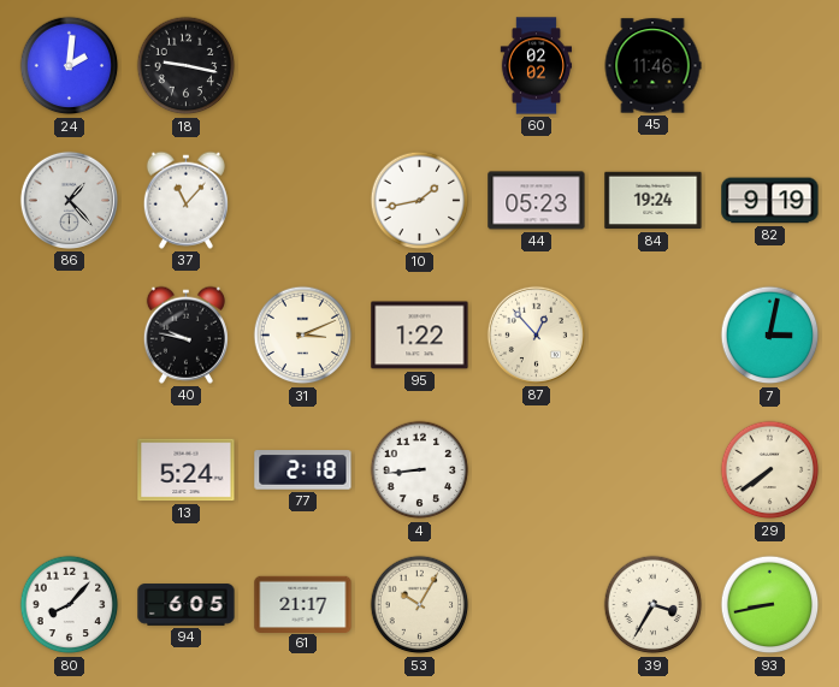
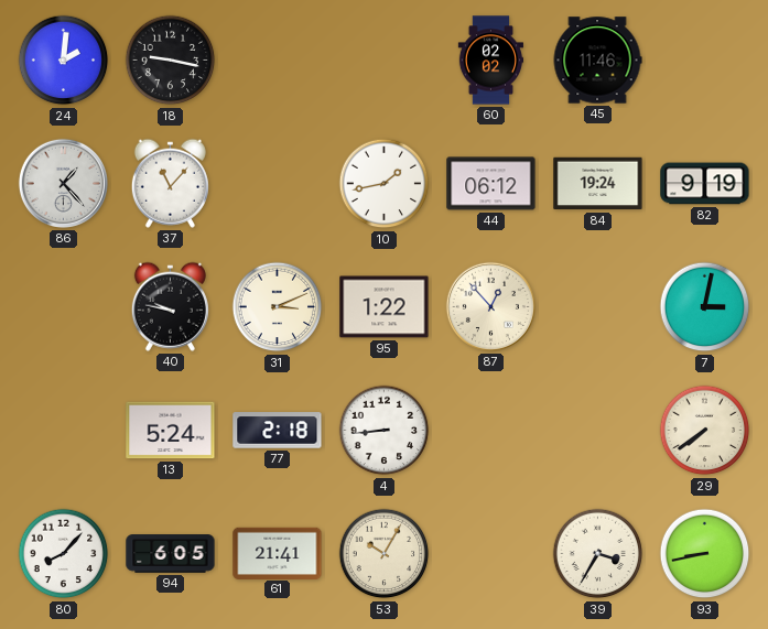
44: 05:23 -> 06:12 (491, 184)
61: 21:17 -> 21:41 (278, 553)
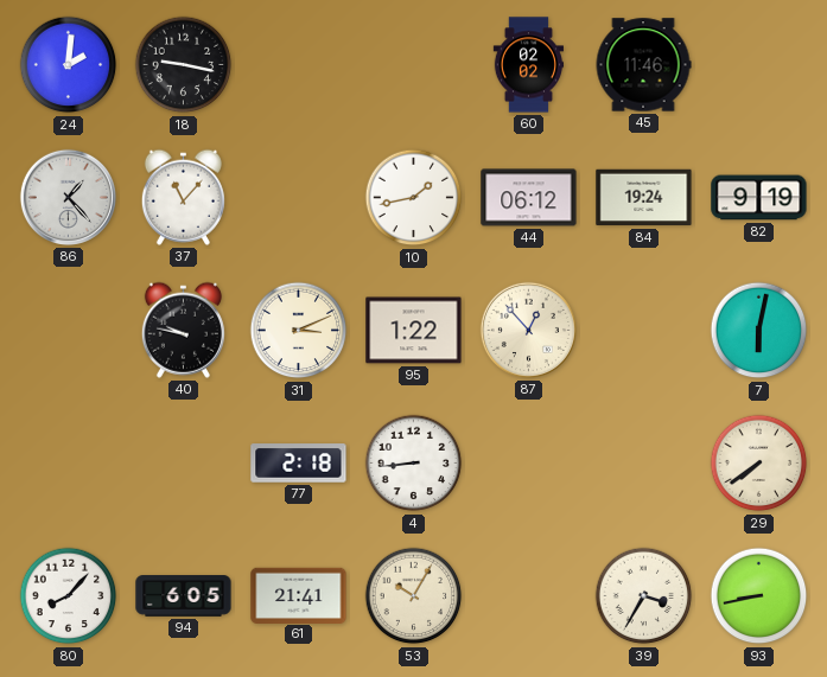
7: 3:02 -> 6:02 (759, 331)
13: 5:24 -> none (171, 431)
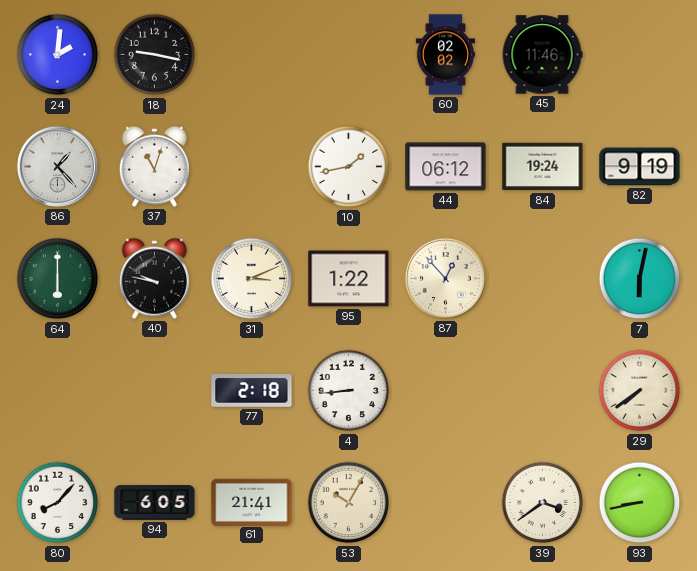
37: 11:07 -> 11:03 (154, 166)
64: none -> 6:00 (58, 279)
39: 3:35 -> 3:39 (543, 503)
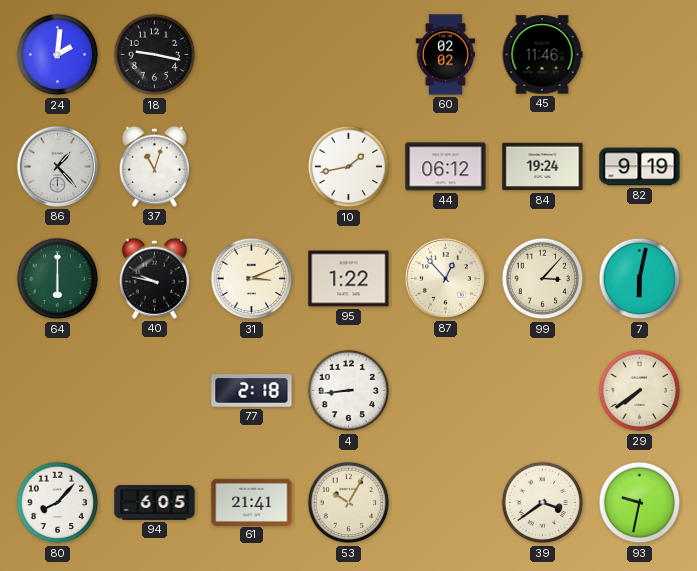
99: none -> 3:07 (543, 279)
93: 8:43 -> 9:32 (640, 503)
